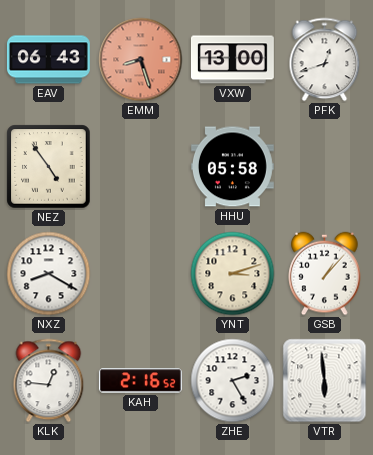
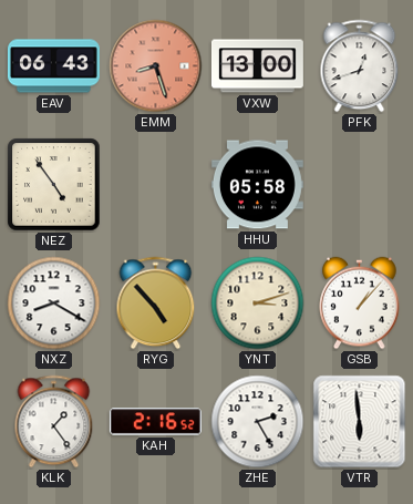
RYG: none -> 4:53 (156, 304)
KLK: 12:46 -> 1:24 (54, 422)
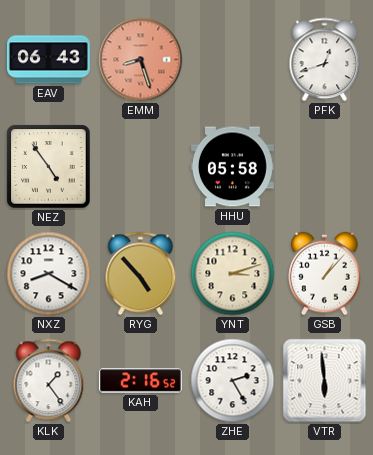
VXW: 13:00 -> none (257, 66)
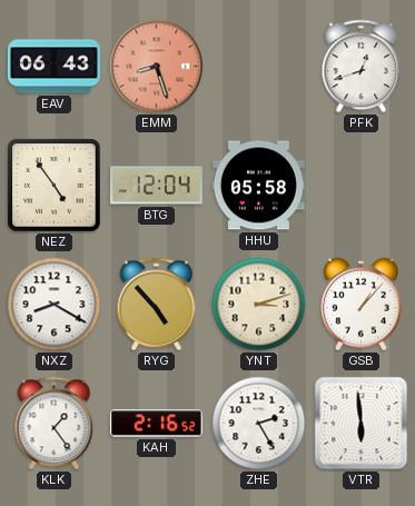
BTG: none -> 12:04 (156, 186)
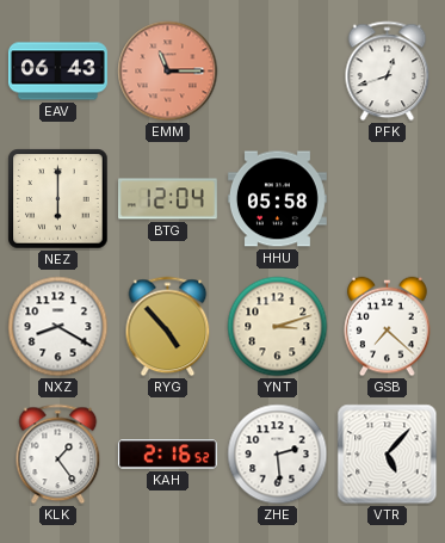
EMM: 8:27 -> 11:15 (168, 72)
NEZ: 4:54 -> 6:00 (58, 199)
GSB: 1:07 -> 7:22 (388, 327)
ZHE: 2:25 -> 2:29 (278, 455)
VTR: 5:59 -> 5:07 (388, 455)
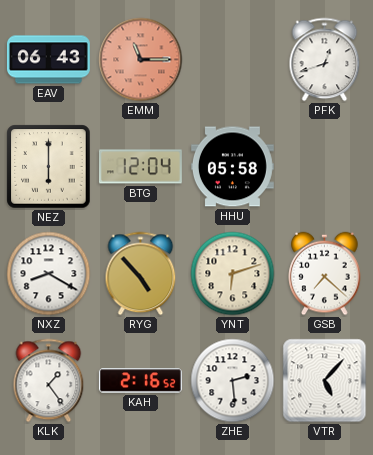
YNT: 3:12 -> 6:12 (233, 274)
